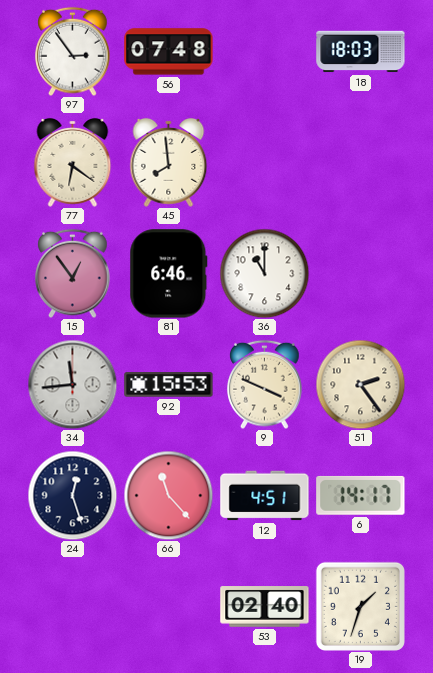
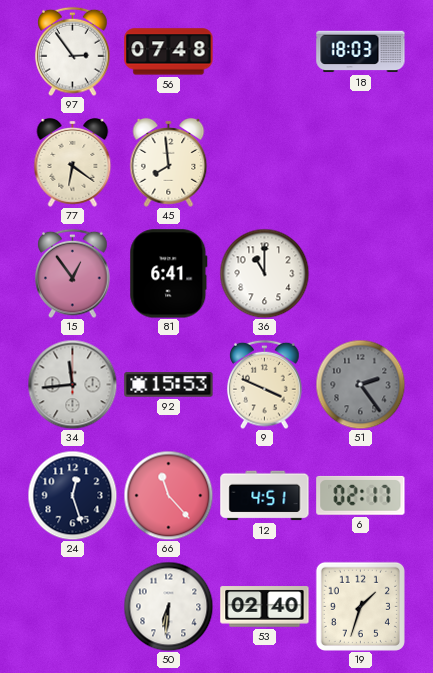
81: 6:46 -> 6:41 (169, 274)
51 dial: cream -> grey (360, 384)
6: 14:17 -> 02:17 (361, 495)
50: none -> 6:31 (168, 606)
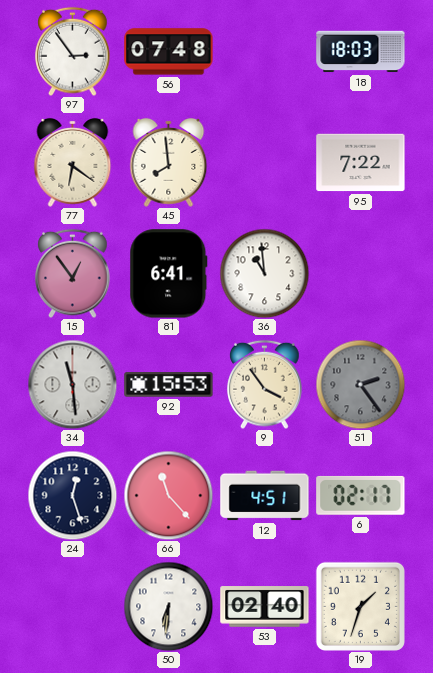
95: none -> 7:22 (361, 163)
36: 11:00 -> 10:59 (264, 273)
34: 11:44 -> 11:29 (72, 384)
9: 3:49 -> 3:54 (265, 384)
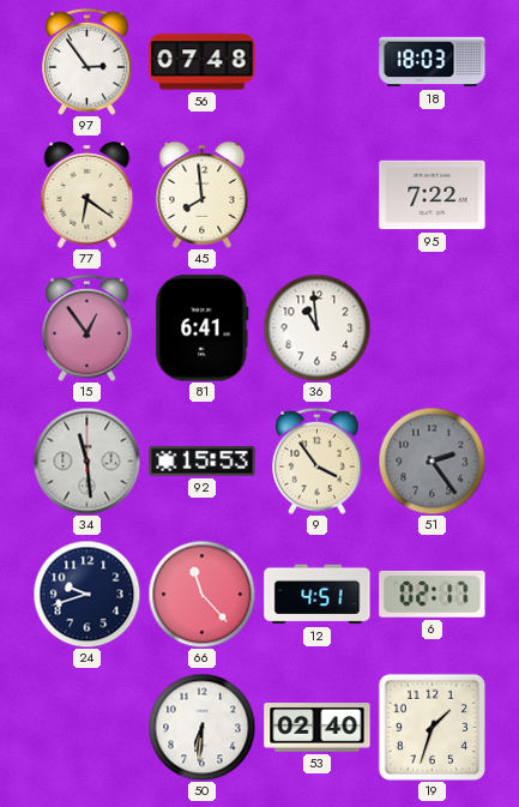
24: 12:27 -> 9:42 (86, 594)
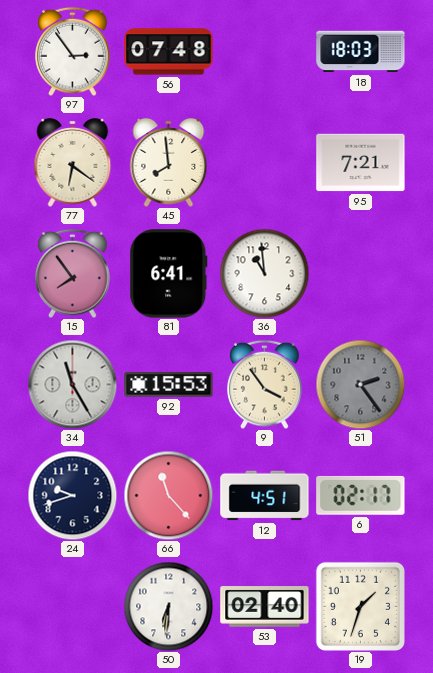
95: 7:22 -> 7:21 (361, 163)
15: 12:54 -> 7:54 (73, 273)
34: 11:29 -> 11:25 (72, 384)
